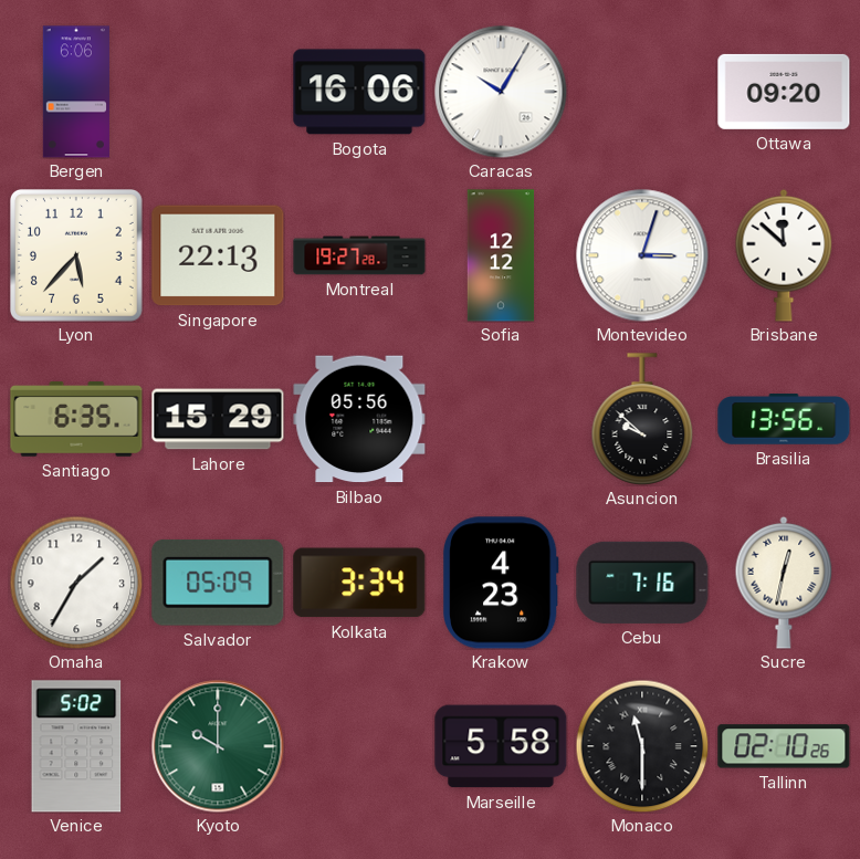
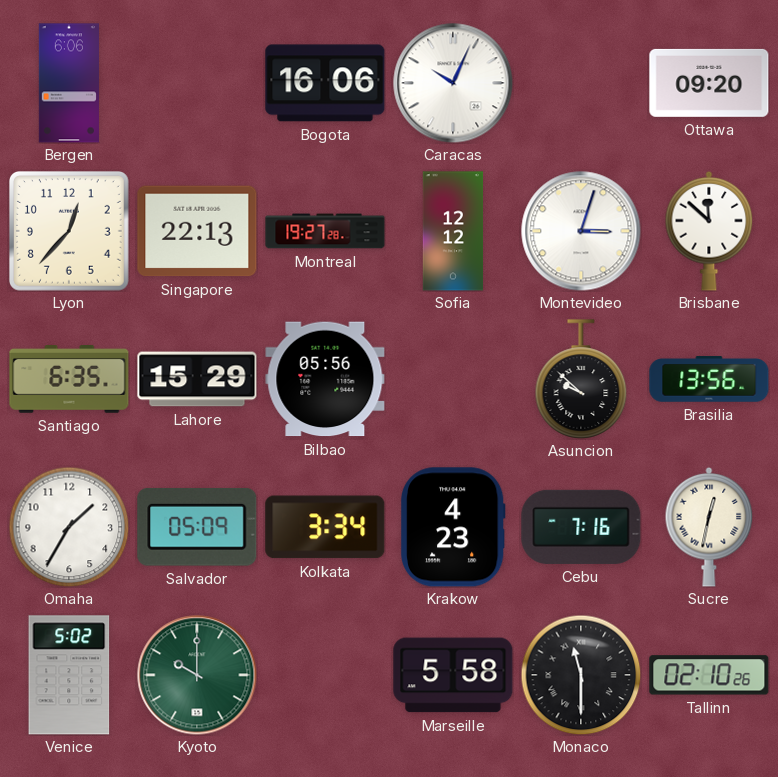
Caracas: 10:05 -> 10:04 (453, 83)
Lyon: 5:37 -> 12:37 (70, 232)
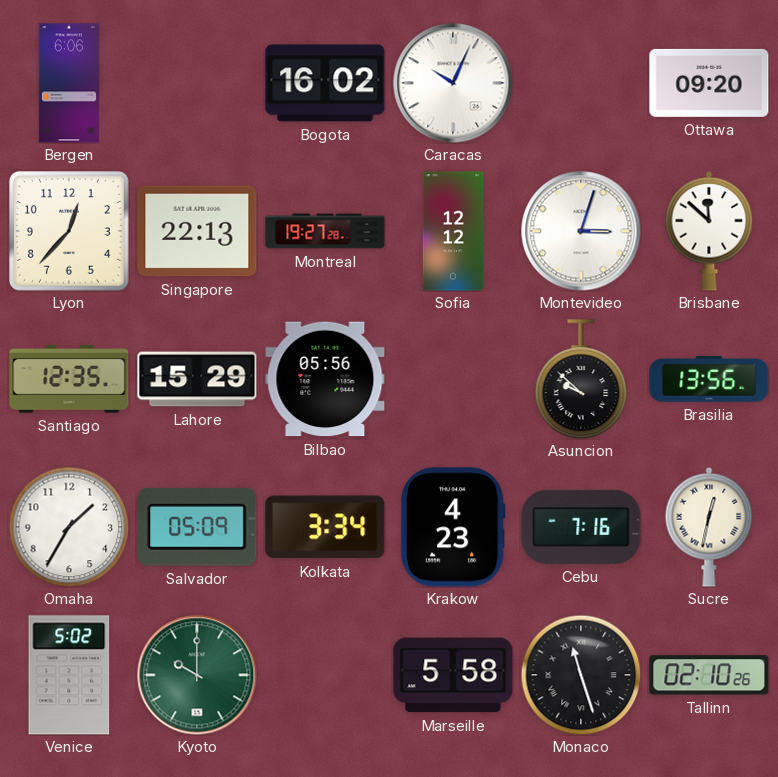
Bogota: 16:06 -> 16:02 (325, 83)
Santiago: 6:35 -> 12:35 (69, 380)
Monaco: 11:30 -> 11:27 (581, 675)
